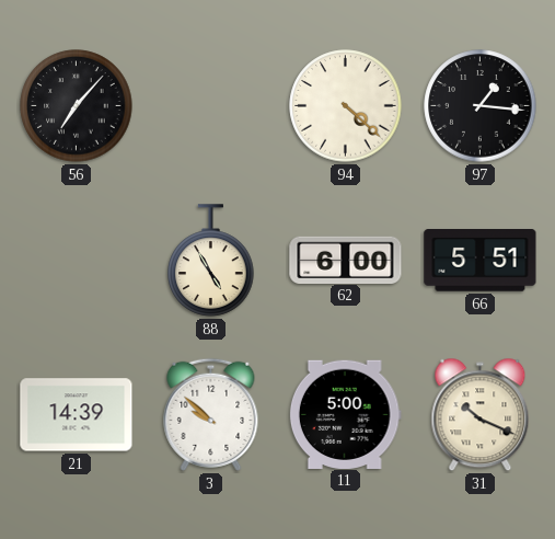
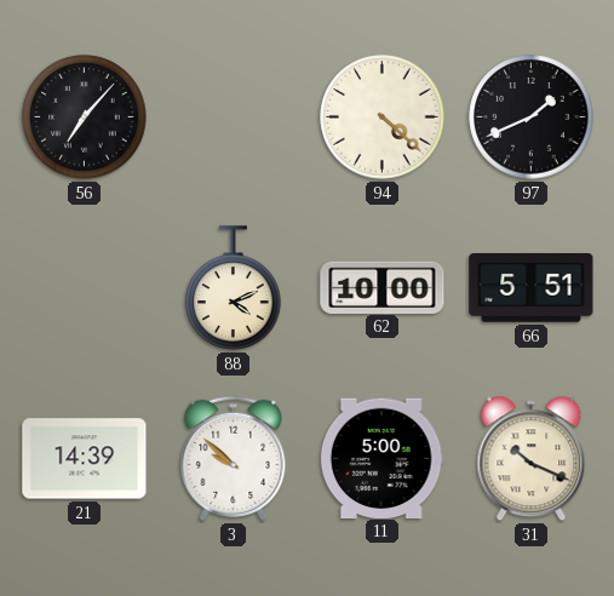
97: 1:16 -> 1:41 (532, 118)
88: 4:55 -> 4:11 (234, 288)
62: 6:00 -> 10:00 (383, 287)
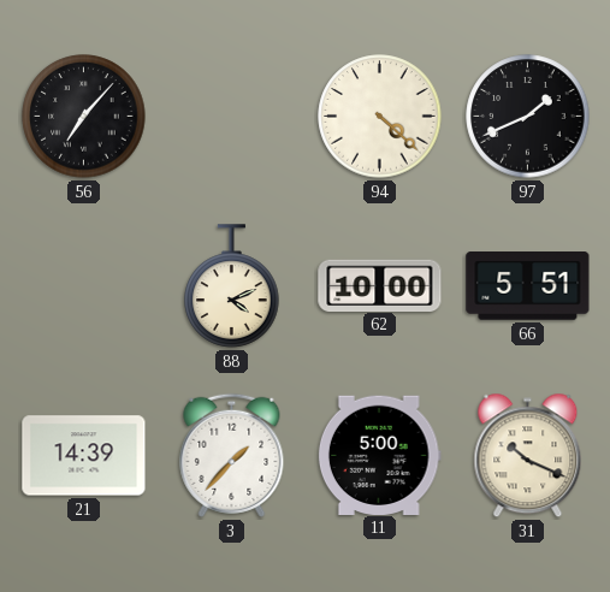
3: 9:52 -> 1:37 (232, 455)
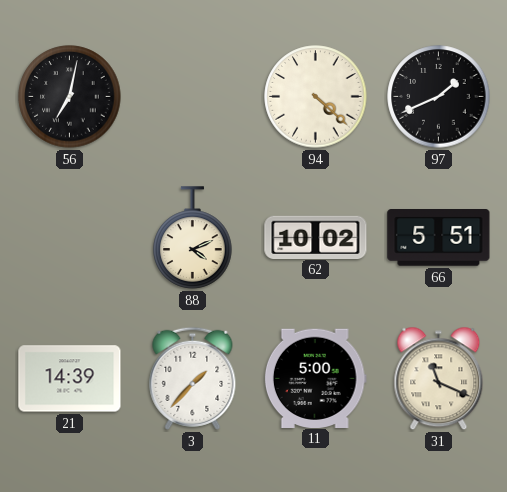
56: 7:07 -> 7:02 (70, 97)
62: 10:00 -> 10:02 (316, 237)
31: 10:19 -> 11:19 (439, 379)
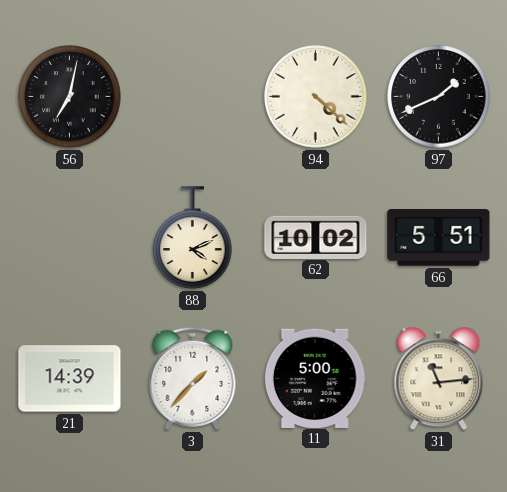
31: 11:19 -> 11:14 (439, 379)
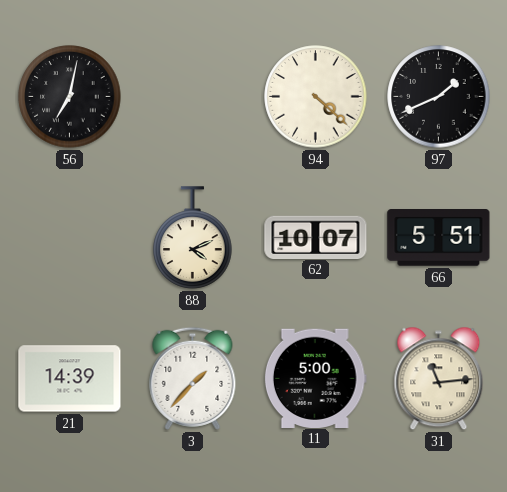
62: 10:02 -> 10:07 (316, 237)
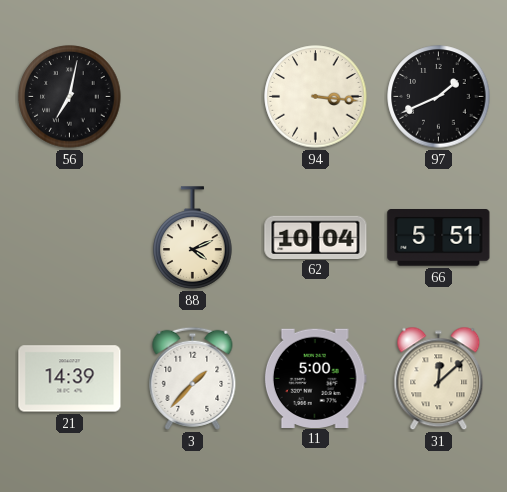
94: 4:22 -> 3:16 (316, 97)
62: 10:07 -> 10:04 (316, 237)
31: 11:14 -> 12:08 (439, 379)
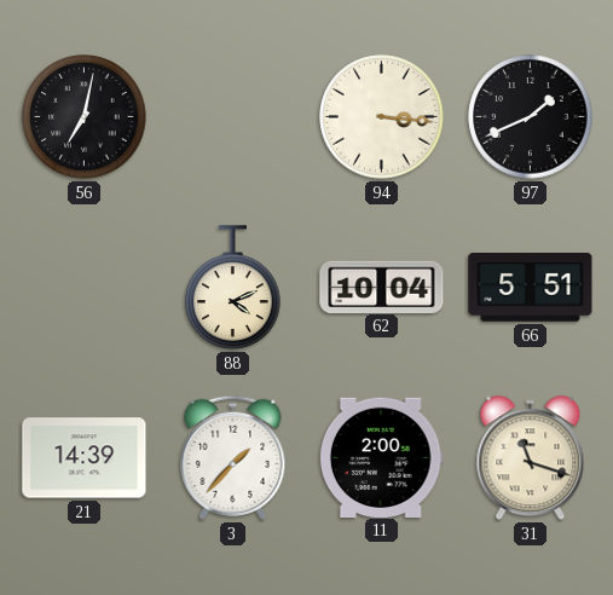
11: 5:00 -> 2:00 (381, 457)
31: 12:08 -> 11:18 (531, 458)
